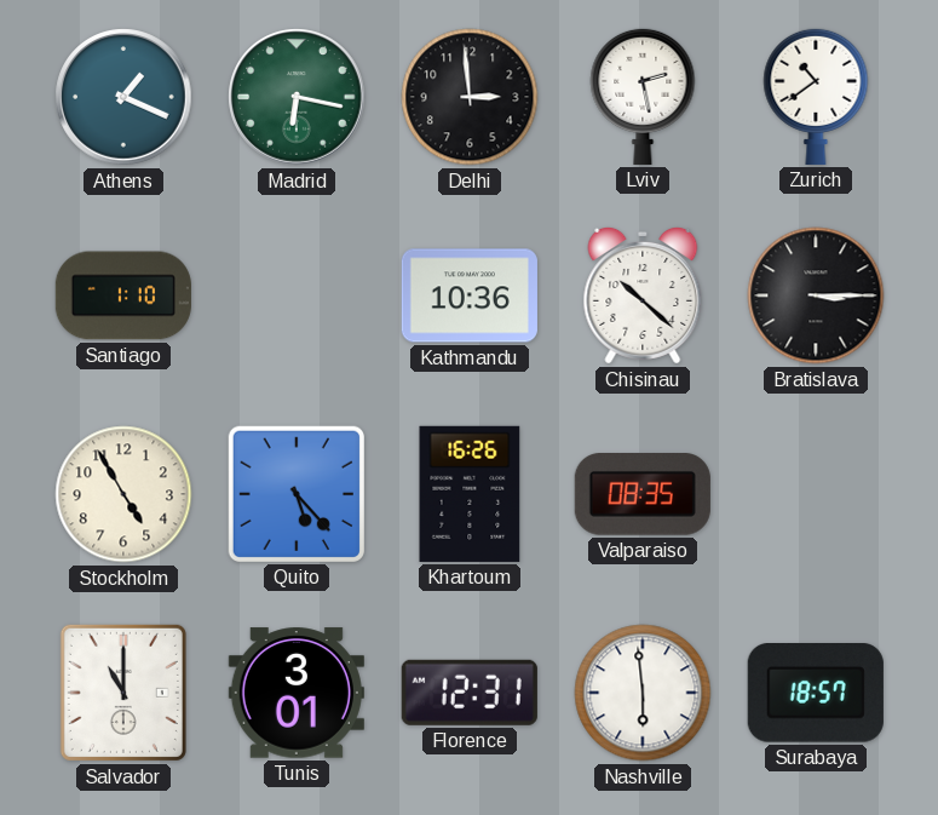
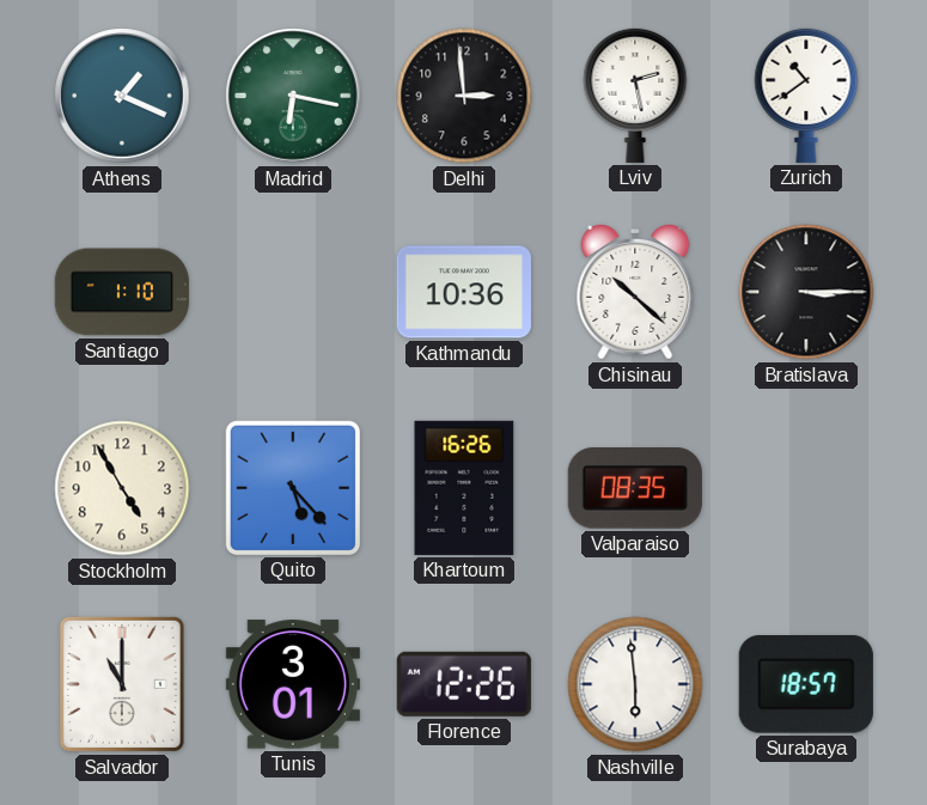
Florence: 12:31 -> 12:26 (464, 684)
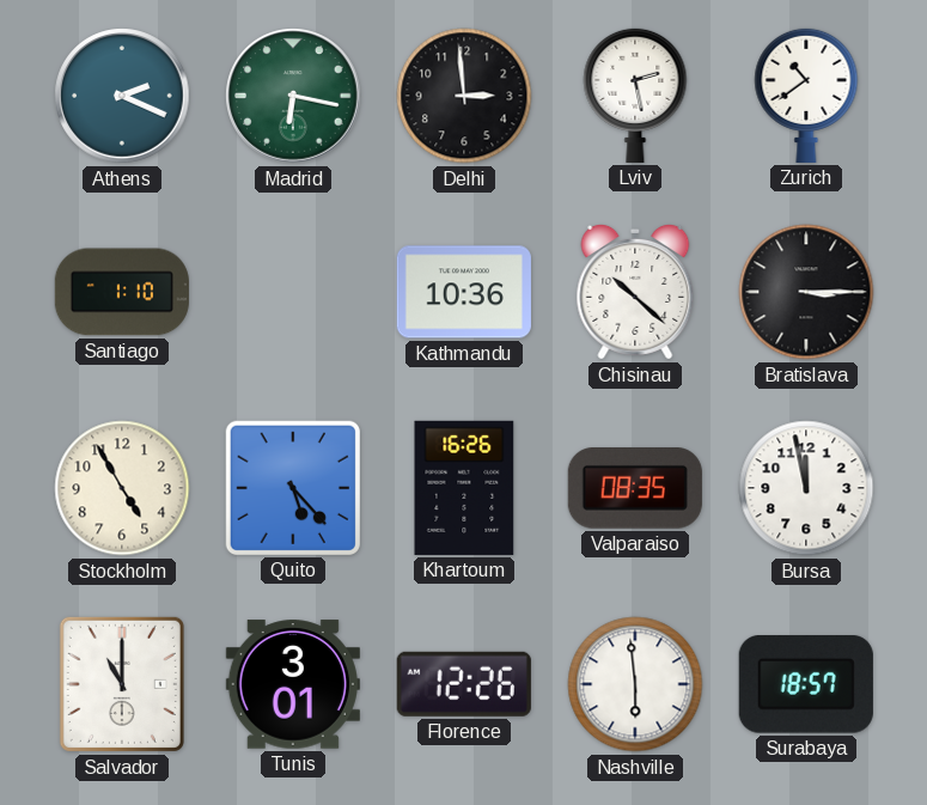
Athens: 1:19 -> 2:19 (122, 96)
Bursa: none -> 11:58 (806, 488)
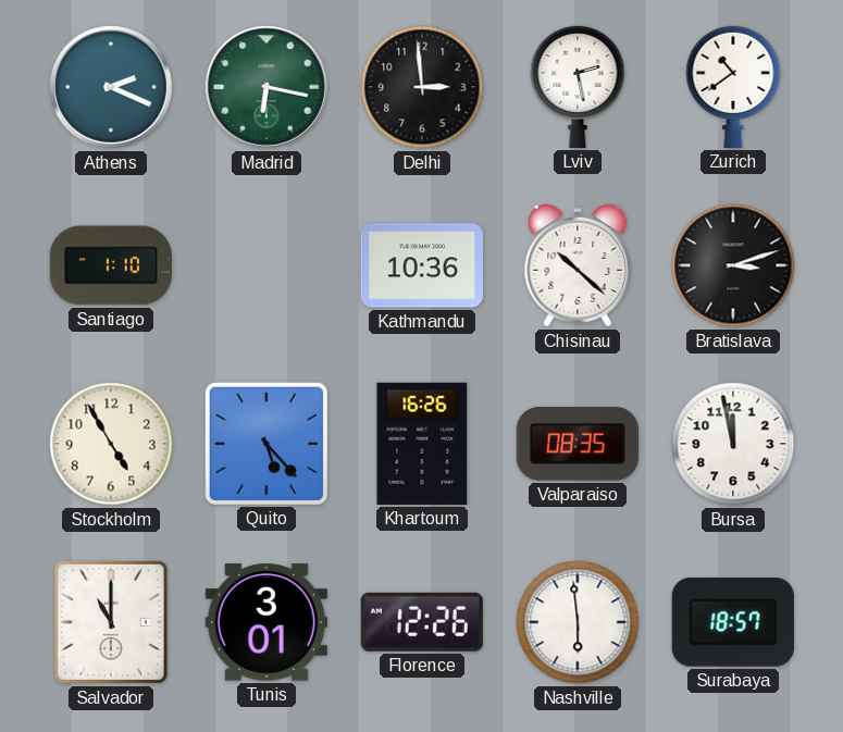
Bratislava: 3:15 -> 3:12 (733, 265)
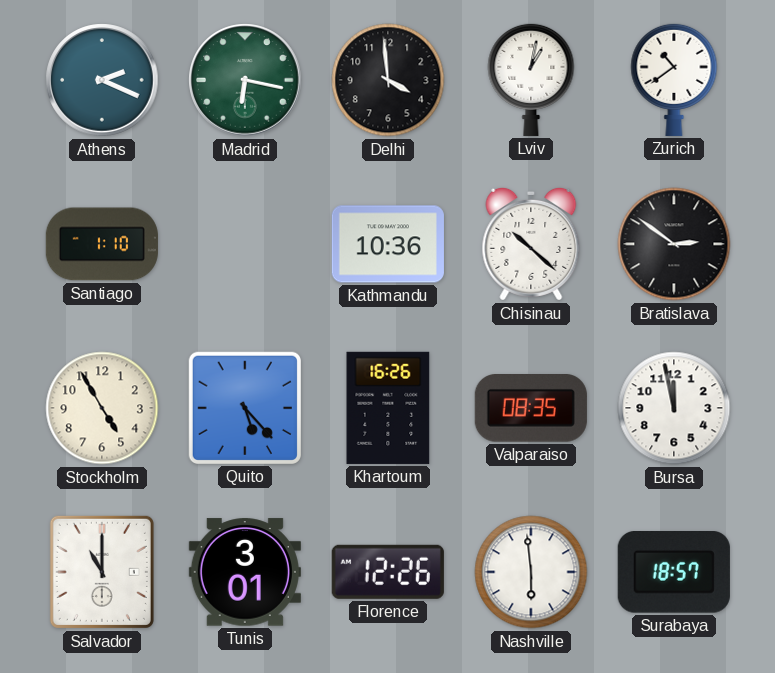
Delhi: 2:59 -> 3:59 (388, 80)
Lviv: 2:28 -> 1:02 (531, 79)
Bratislava: 3:12 -> 2:51 (674, 244)
